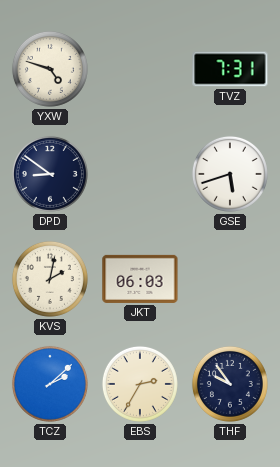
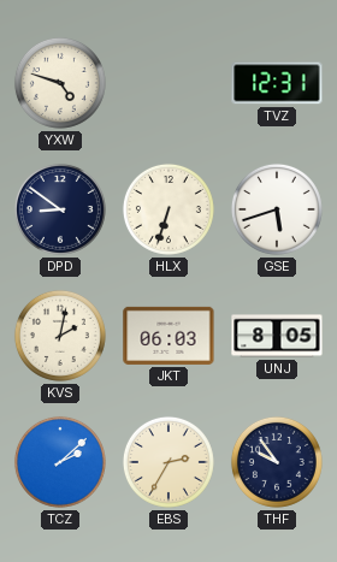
TVZ: 7:31 -> 12:31 (277, 83)
HLX: none -> 6:33 (168, 209)
UNJ: none -> 8:05 (277, 336)
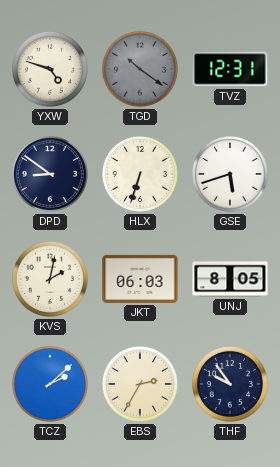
TGD: none -> 10:21 (140, 69)
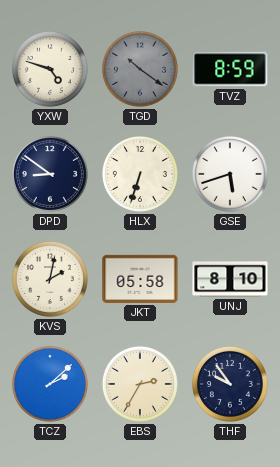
TVZ: 12:31 -> 8:59 (230, 69)
JKT: 06:03 -> 05:58 (140, 279)
UNJ: 8:05 -> 8:10 (230, 279)
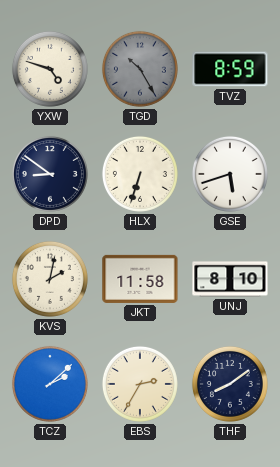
TGD: 10:21 -> 10:25 (140, 69)
JKT: 05:58 -> 11:58 (140, 279)
THF: 9:54 -> 8:09 (230, 384)
